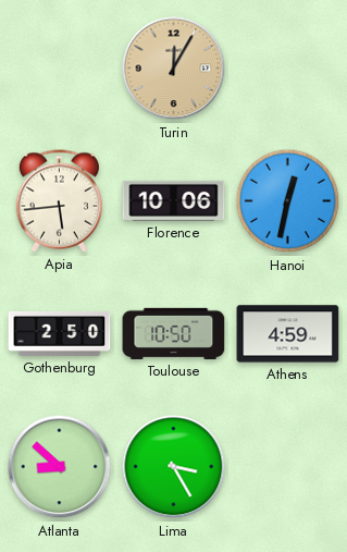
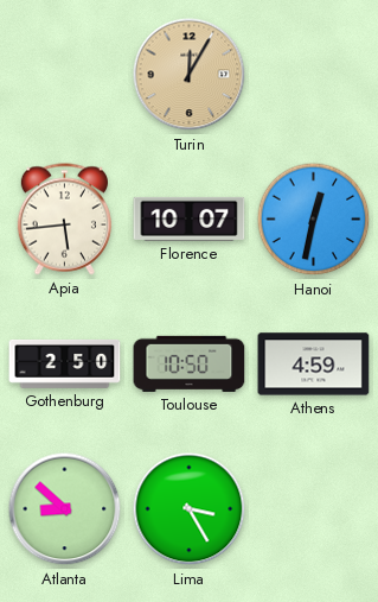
Florence: 10:06 -> 10:07 (190, 218)
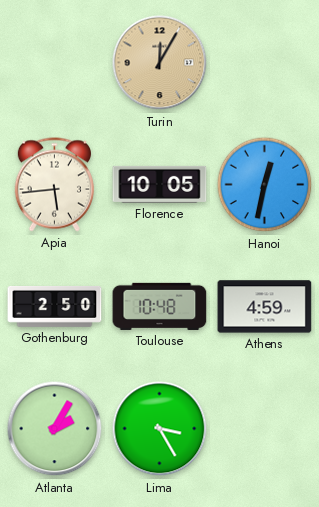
Florence: 10:07 -> 10:05 (160, 184)
Toulouse: 10:50 -> 10:48 (160, 306)
Atlanta: 8:52 -> 2:05 (55, 429)
